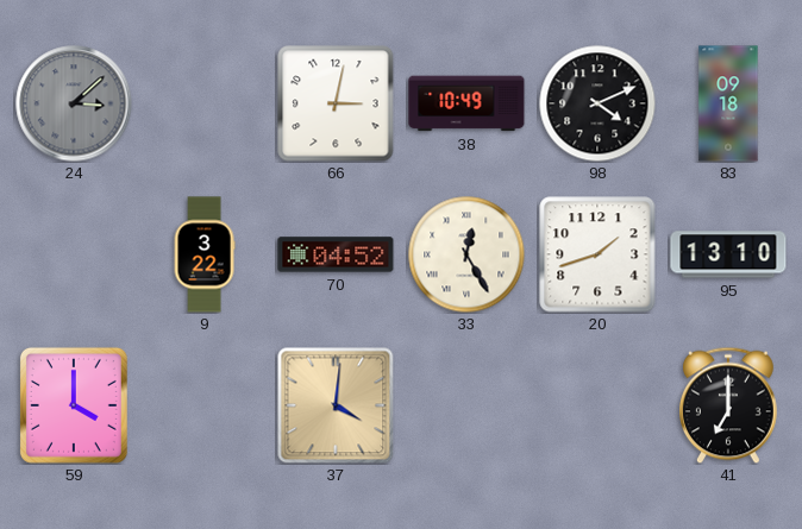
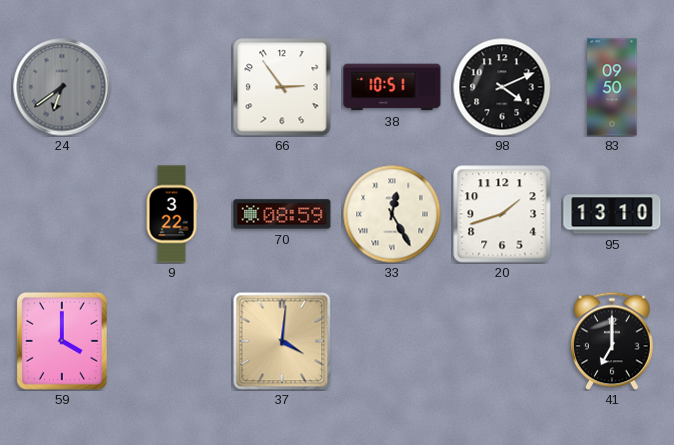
24: 3:08 -> 6:39 (62, 87)
66: 3:02 -> 2:54 (282, 87)
38: 10:49 -> 10:51 (392, 87)
83: 09:18 -> 09:50 (612, 87)
70: 04:52 -> 08:59 (282, 214)
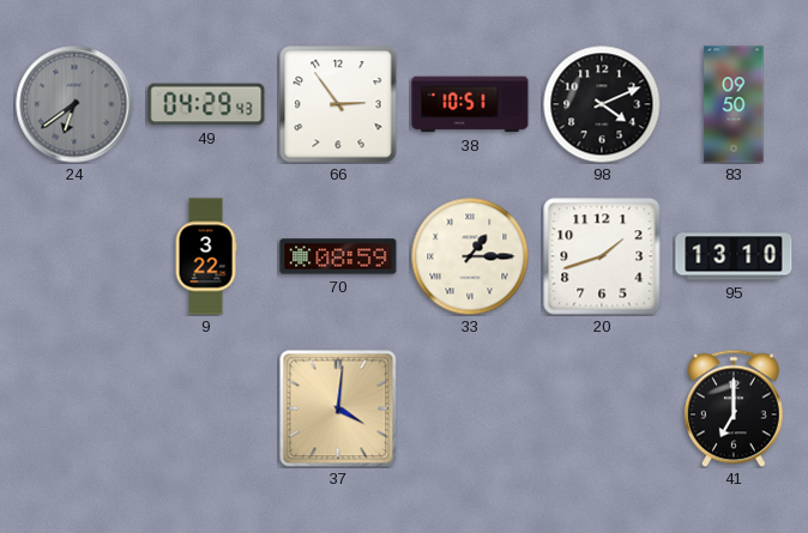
49: none -> 04:29 (206, 104)
33: 12:25 -> 1:15 (470, 256)
59: 4:00 -> none (62, 341)
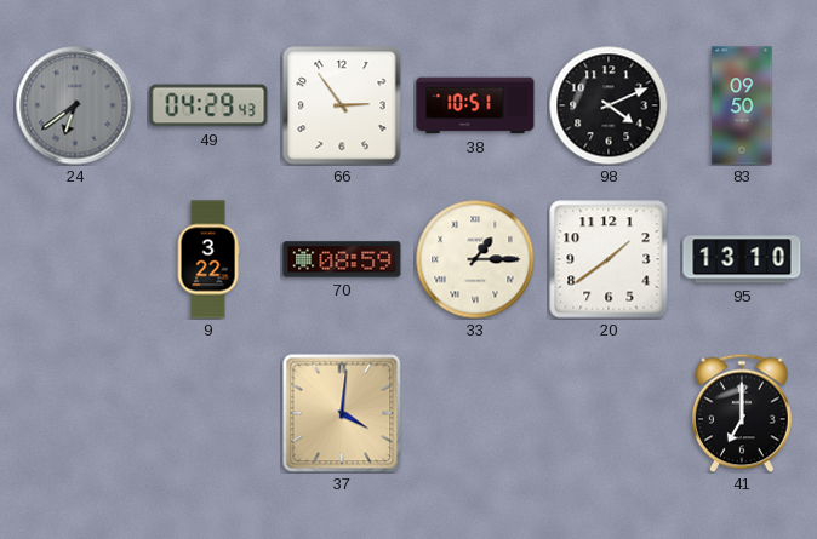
20: 1:42 -> 1:39 (609, 259)
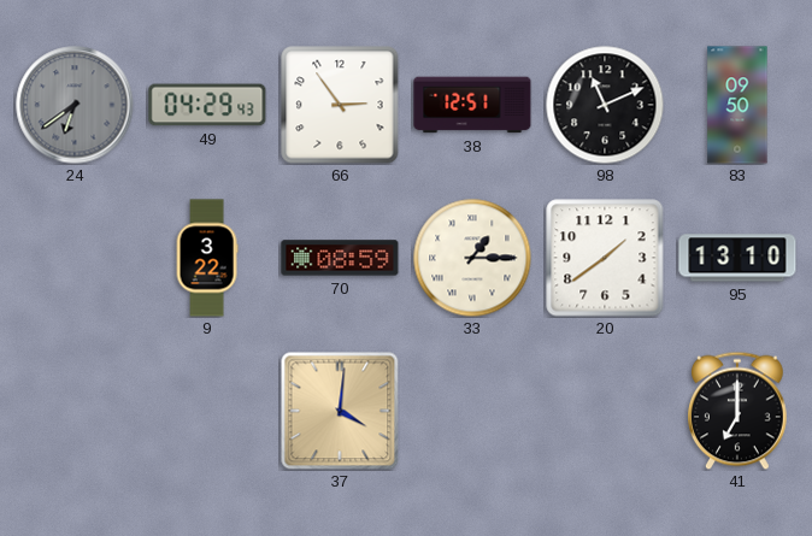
38: 10:51 -> 12:51 (472, 105)
98: 4:11 -> 11:11 (605, 105)
